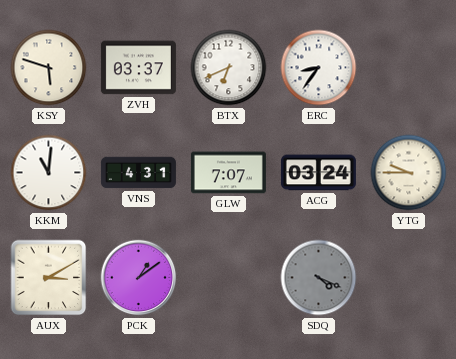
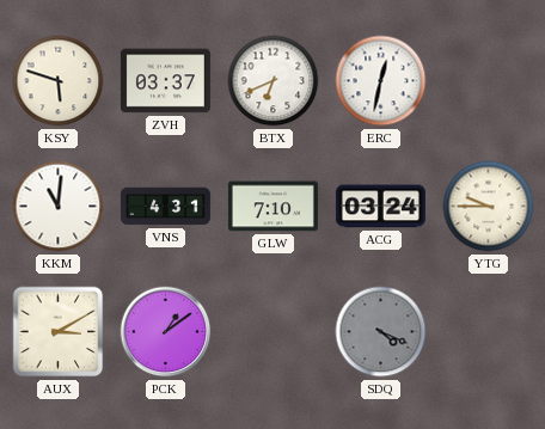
ERC: 8:36 -> 12:32 (381, 81)
GLW: 7:07 -> 7:10 (272, 207)
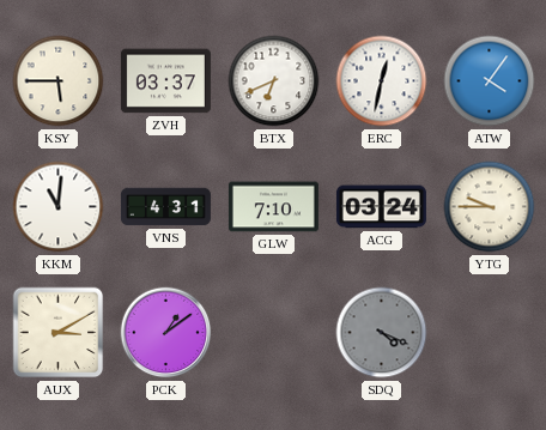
KSY: 5:48 -> 5:45 (59, 81)
ATW: none -> 4:06 (490, 81)
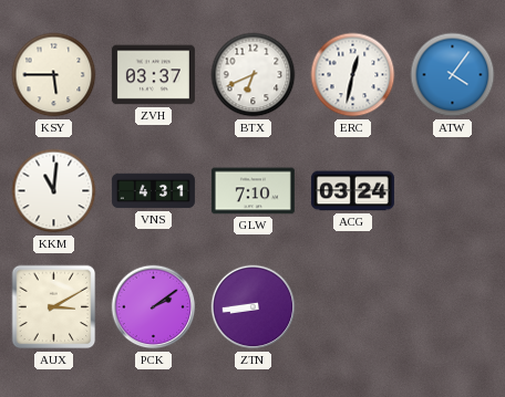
YTG: 9:45 -> none (490, 207)
PCK: 1:09 -> 2:09 (154, 307)
ZTN: none -> 8:44 (254, 307)
SDQ: 4:19 -> none (382, 333)
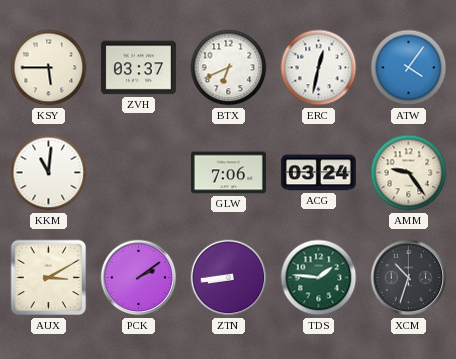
VNS: 4:31 -> none (153, 191)
GLW: 7:10 -> 7:06 (228, 173)
AMM: none -> 9:24 (409, 173)
TDS: none -> 1:46 (319, 278)
XCM: none -> 10:33 (409, 278)
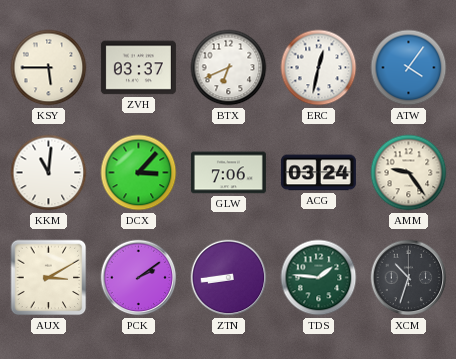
DCX: none -> 3:07 (139, 173)
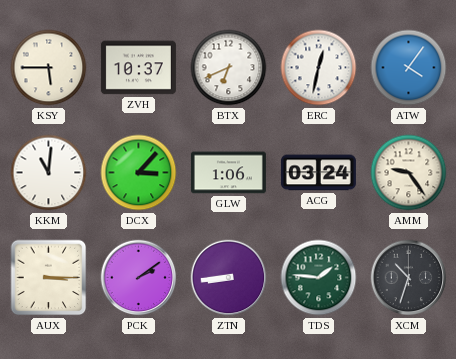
ZVH: 03:37 -> 10:37 (138, 68)
GLW: 7:06 -> 1:06 (228, 173)
AUX: 3:10 -> 3:15 (49, 278)
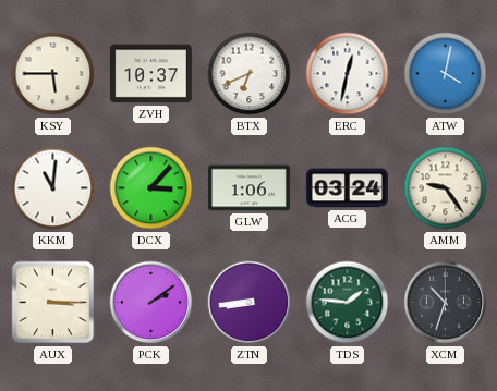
ATW: 4:06 -> 4:02 (446, 74)
